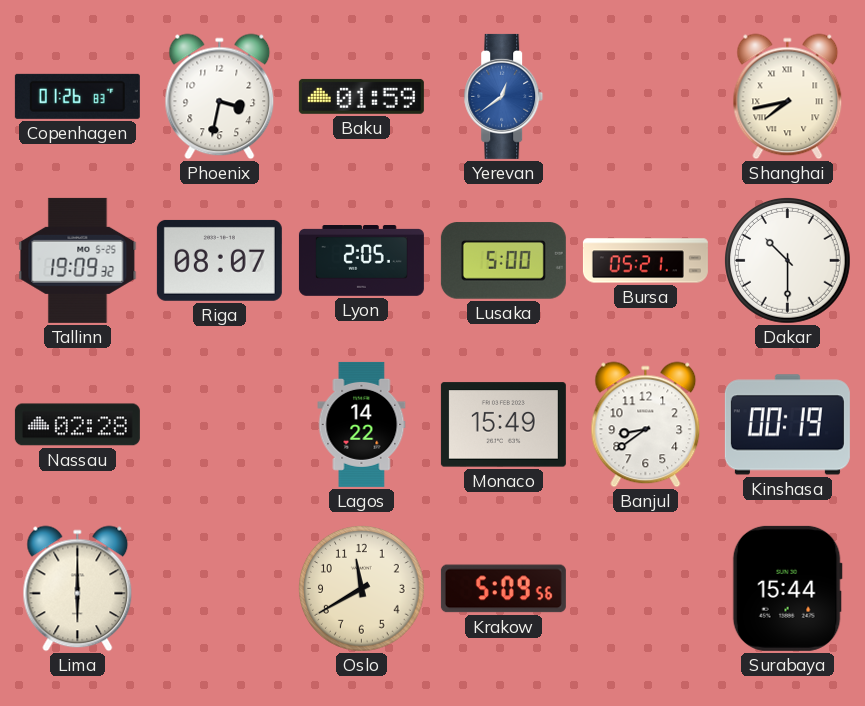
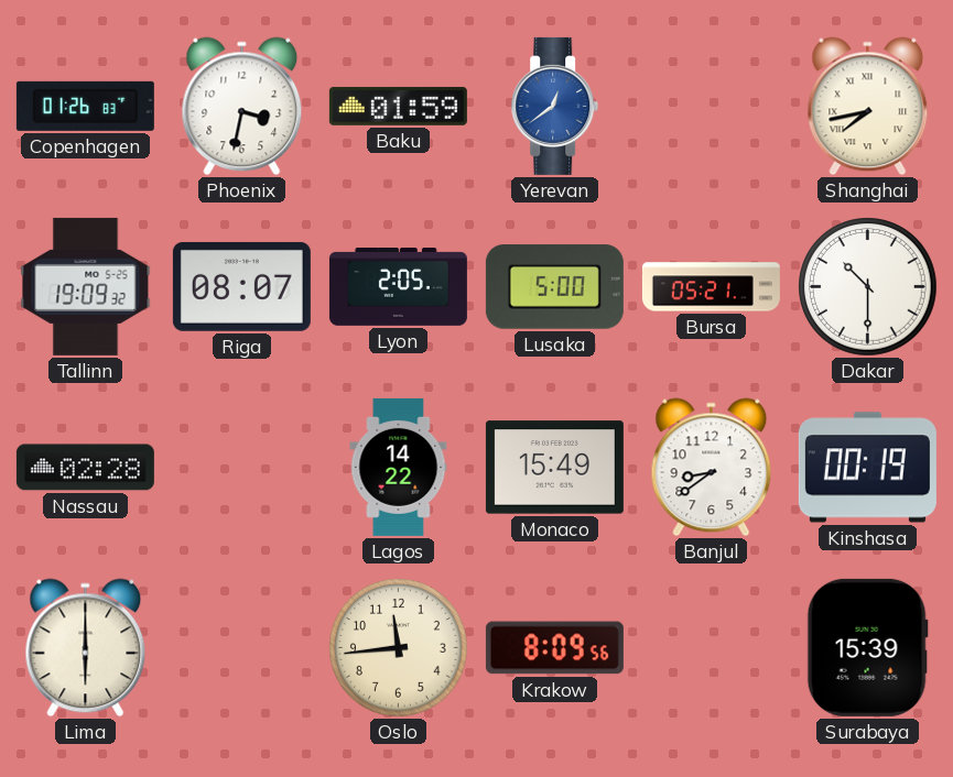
Oslo: 11:40 -> 11:44 (399, 648)
Krakow: 5:09 -> 8:09 (554, 648)
Surabaya: 15:44 -> 15:39 (867, 647)
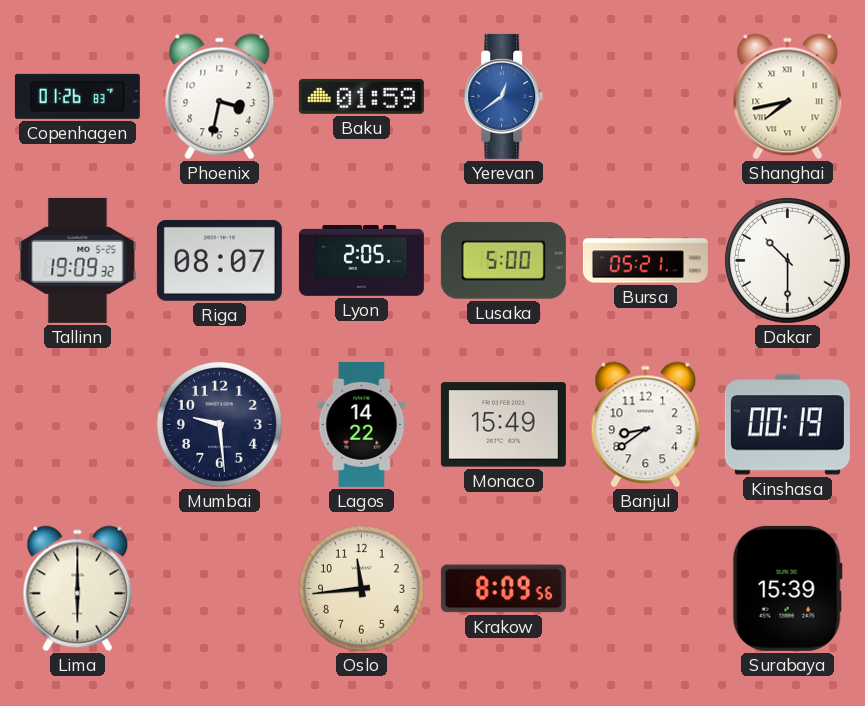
Nassau: 02:28 -> none (85, 468)
Mumbai: none -> 9:29 (220, 425)
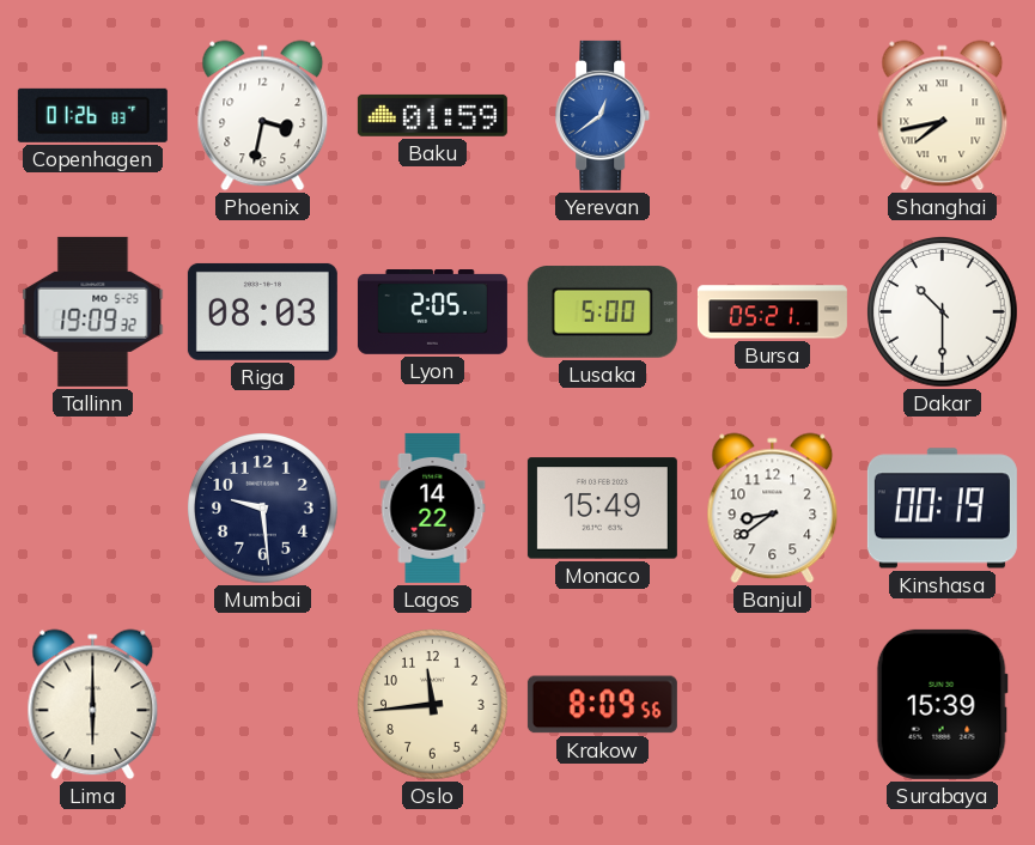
Riga: 08:07 -> 08:03 (262, 311)
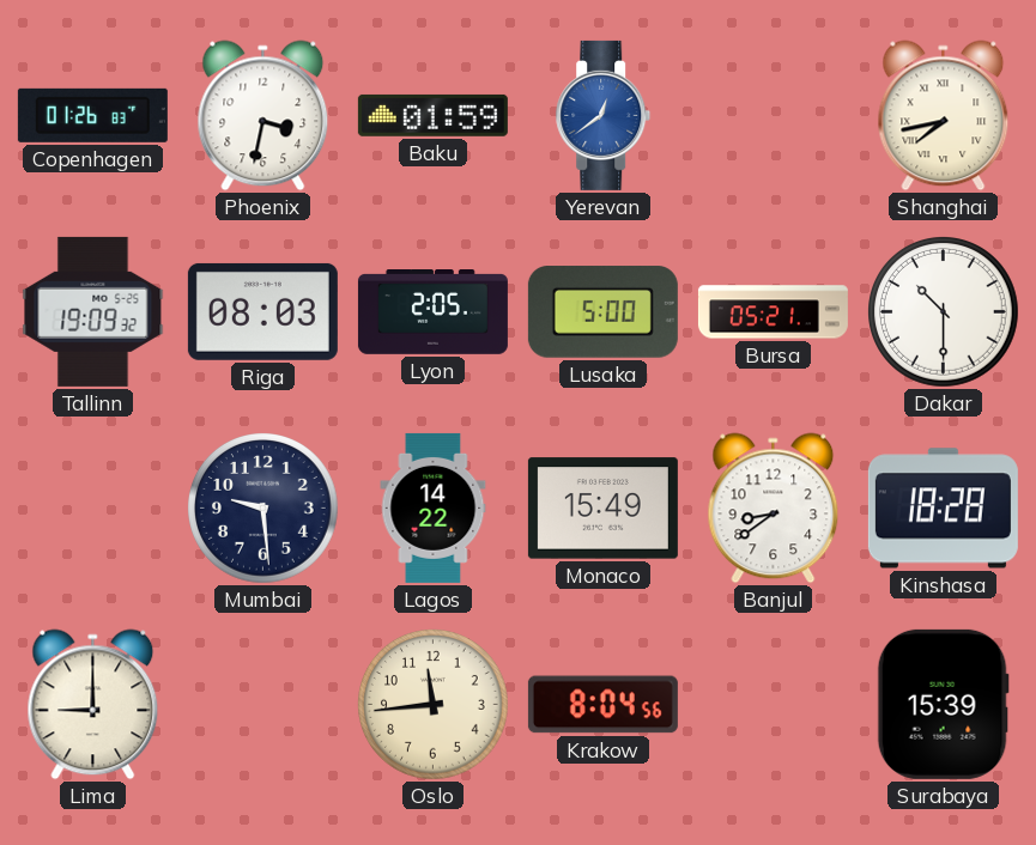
Kinshasa: 00:19 -> 18:28 (943, 509)
Lima: 6:00 -> 9:00 (93, 705)
Krakow: 8:09 -> 8:04 (602, 705)
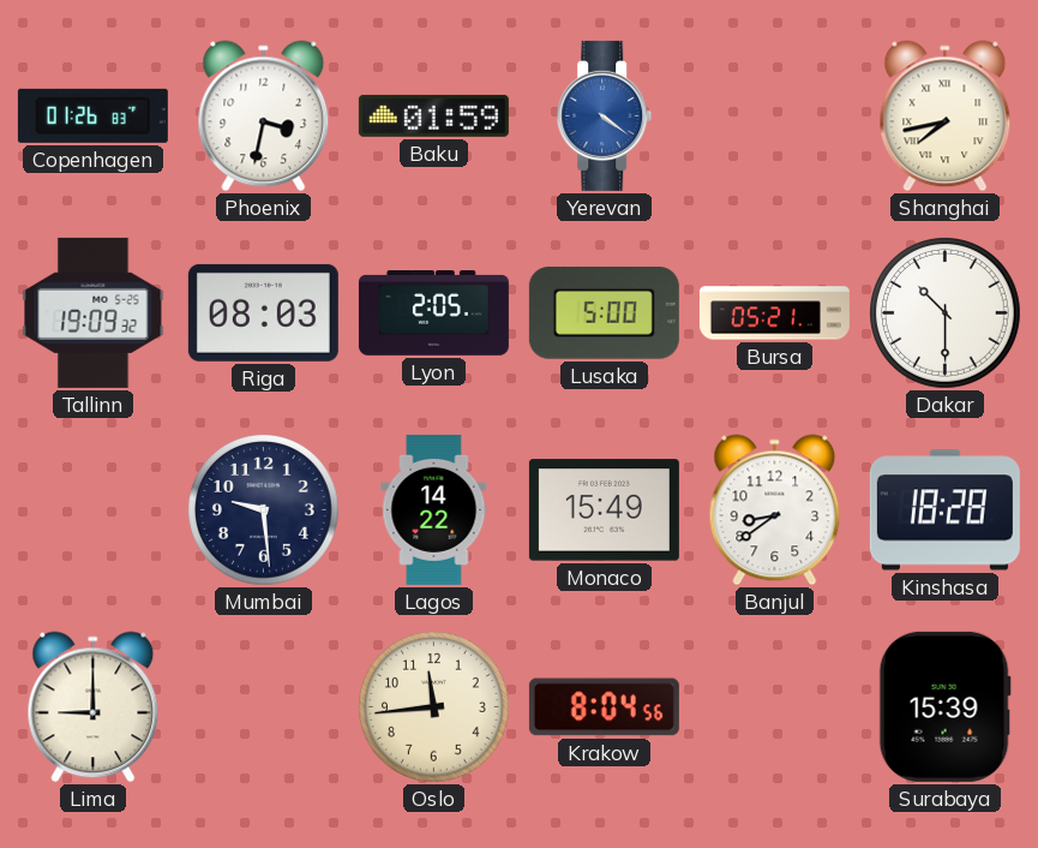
Yerevan: 12:39 -> 4:21 (605, 115)
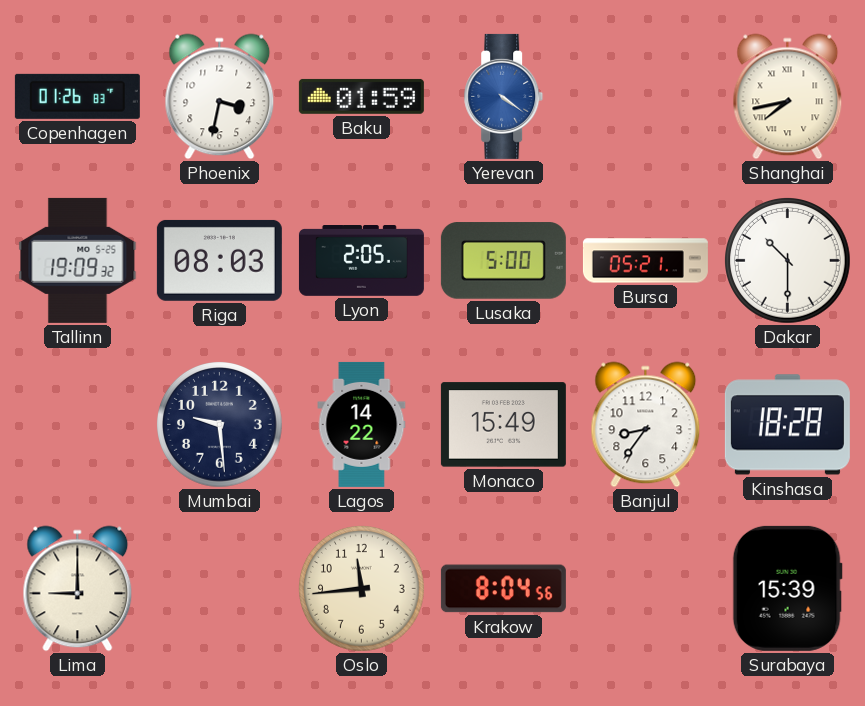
Banjul: 8:39 -> 8:36 (646, 425)
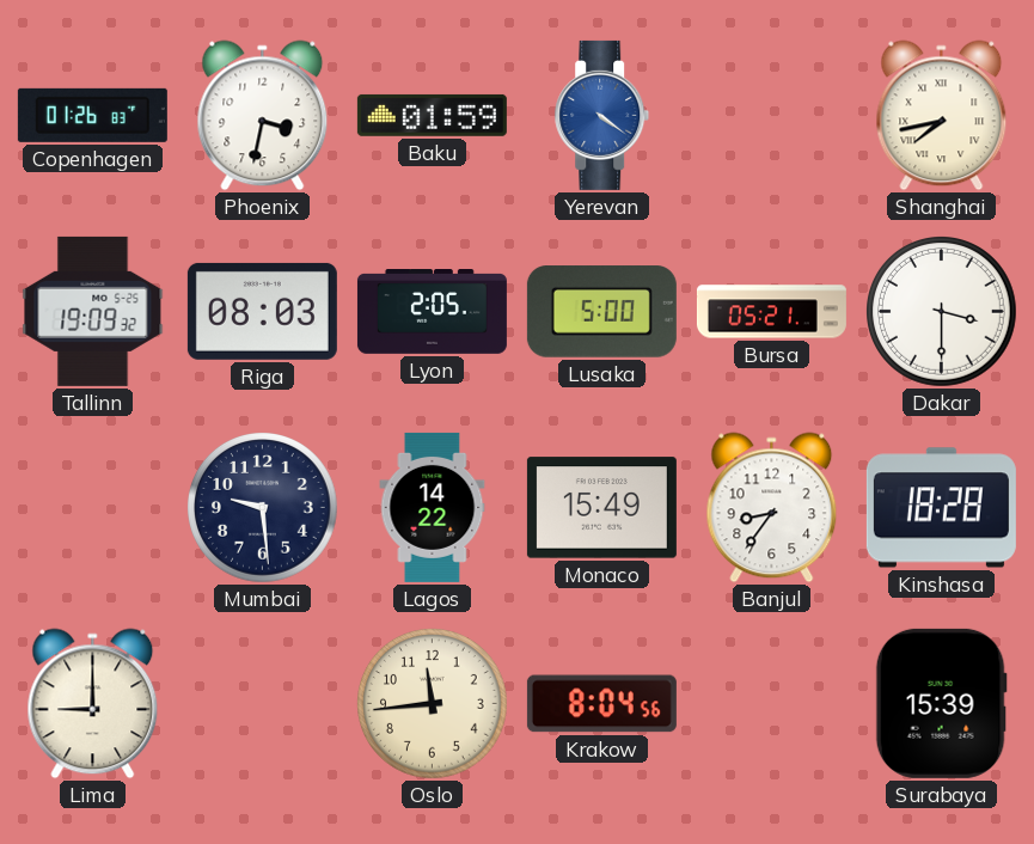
Dakar: 10:30 -> 3:30 (942, 312)
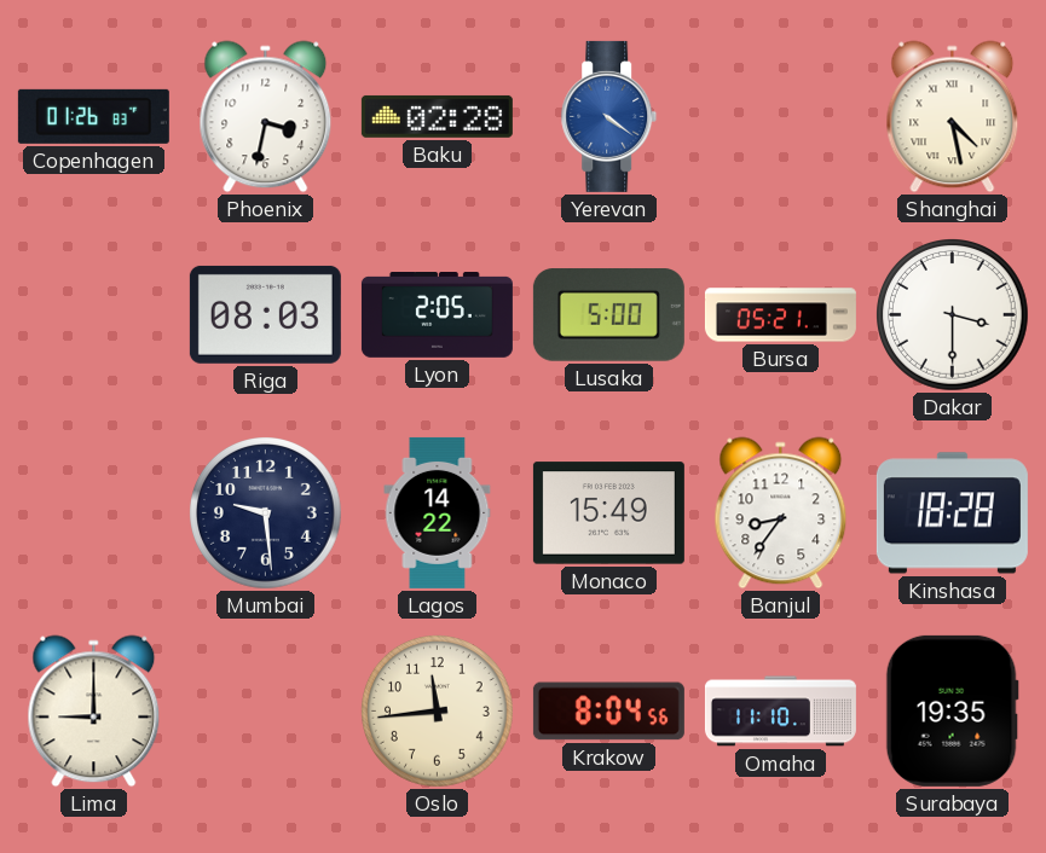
Baku: 01:59 -> 02:28 (437, 116)
Shanghai: 7:43 -> 4:28 (953, 117)
Tallinn: 19:09 -> none (93, 311)
Omaha: none -> 11:10 (780, 712)
Surabaya: 15:39 -> 19:35 (952, 710)
